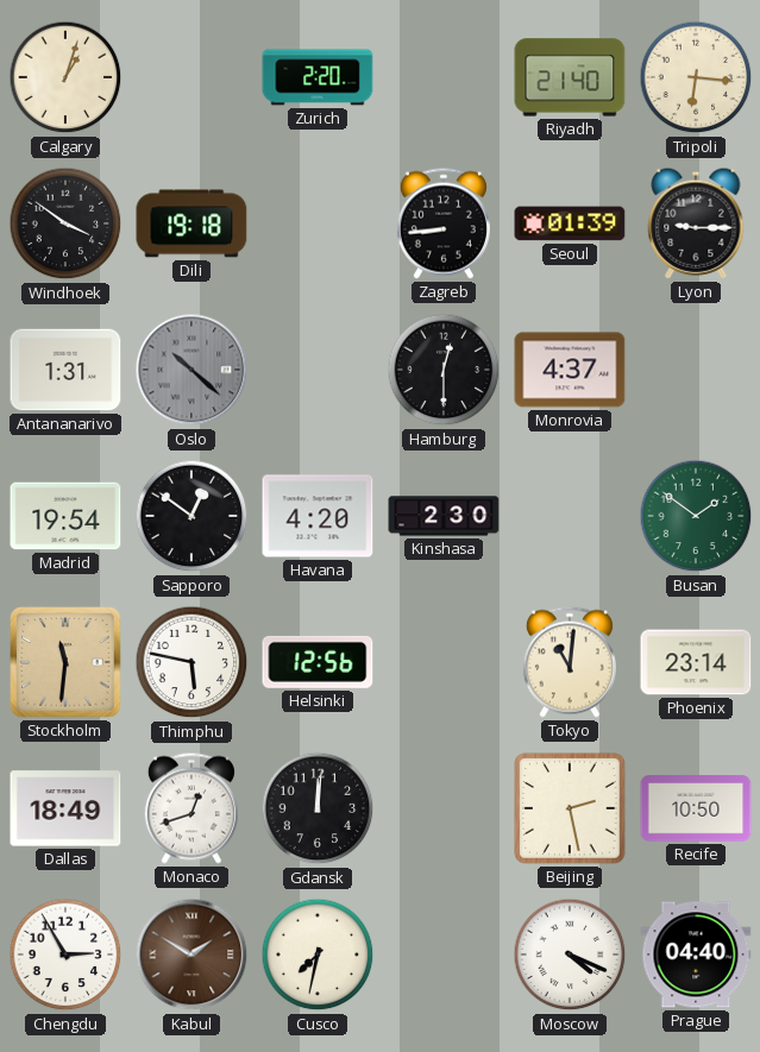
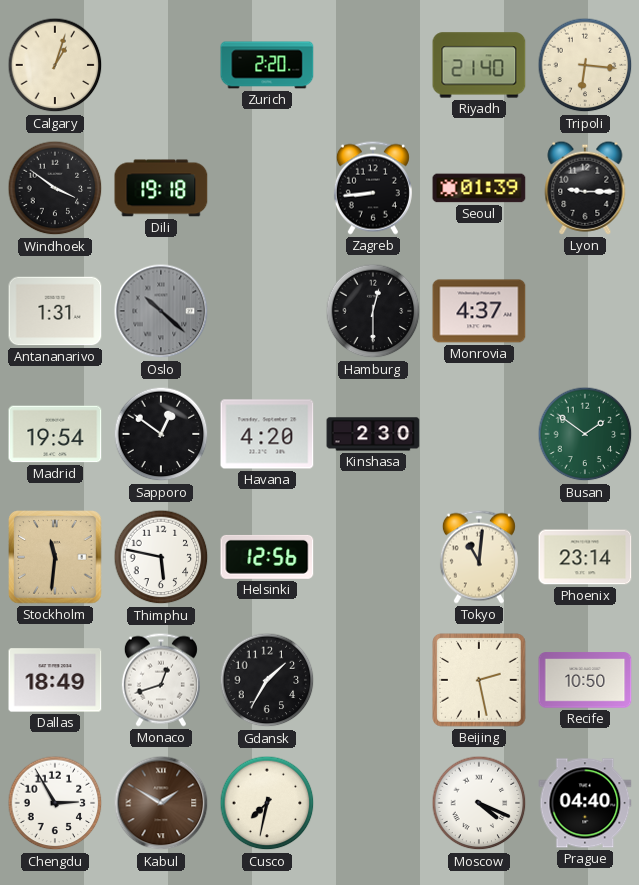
Gdansk: 12:01 -> 1:35 (267, 680)
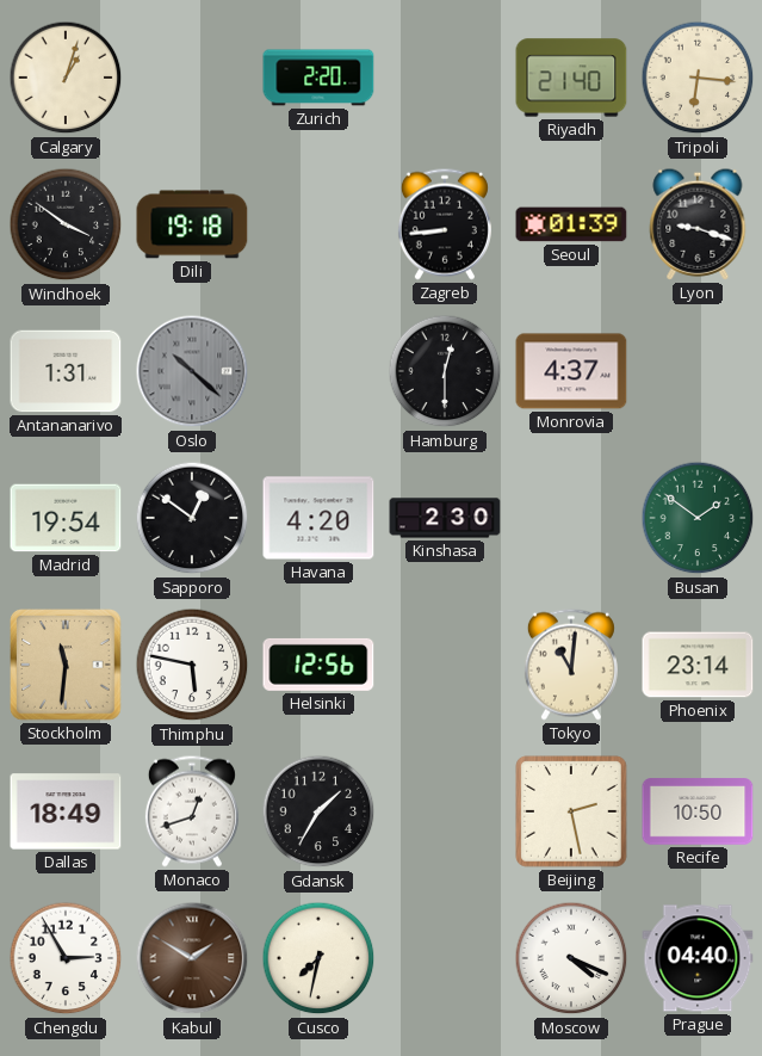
Lyon: 9:15 -> 9:18 (698, 224)
